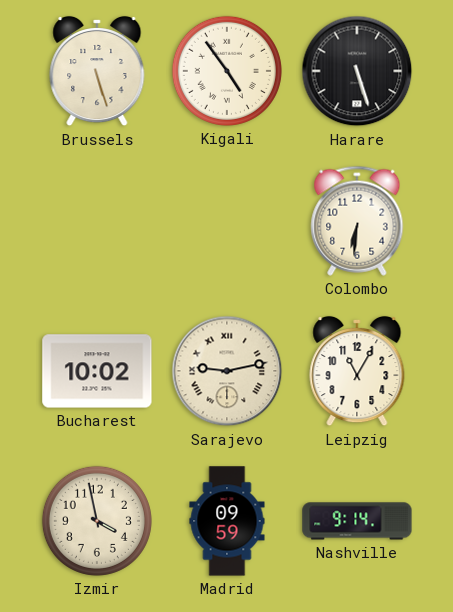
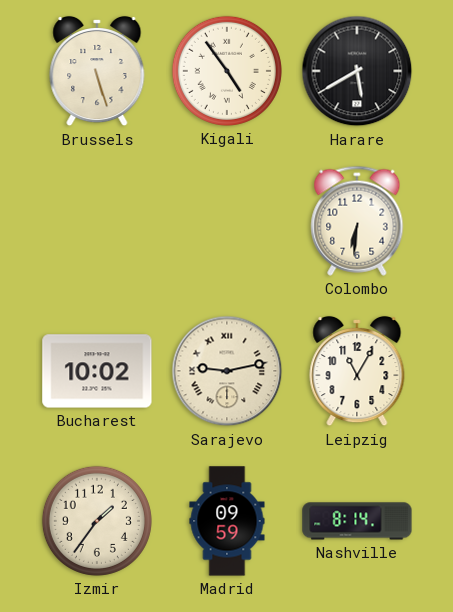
Harare: 5:27 -> 5:40 (357, 71)
Izmir: 3:58 -> 1:36 (97, 521)
Nashville: 9:14 -> 8:14 (357, 521)
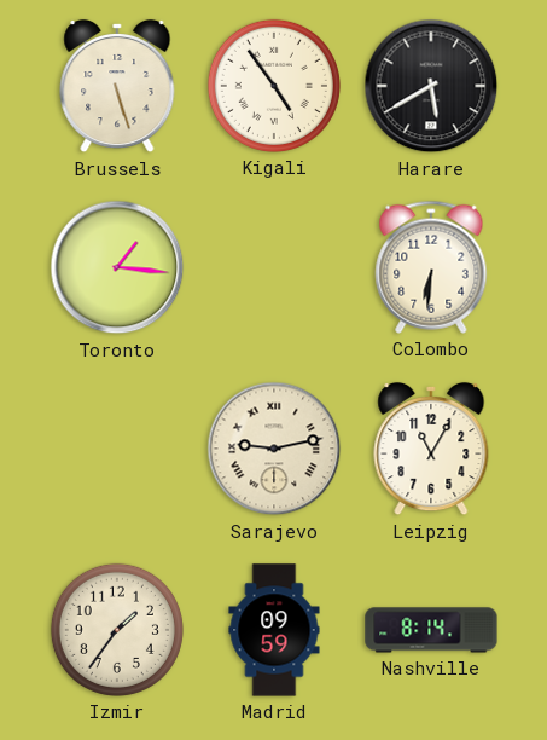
Toronto: none -> 1:16 (117, 267)
Bucharest: 10:02 -> none (97, 371)
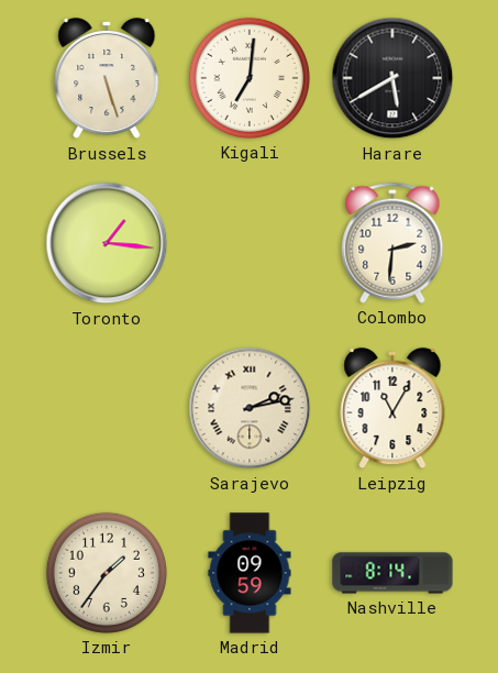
Kigali: 4:54 -> 7:01 (250, 78)
Colombo: 6:31 -> 2:31 (392, 243)
Sarajevo: 9:13 -> 2:13 (250, 408)
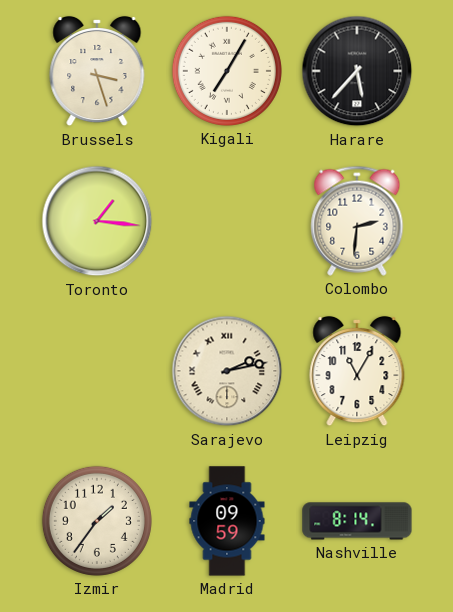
Brussels: 5:27 -> 3:27 (97, 71)
Kigali: 7:01 -> 7:05 (227, 71)
Harare: 5:40 -> 5:37 (357, 71)
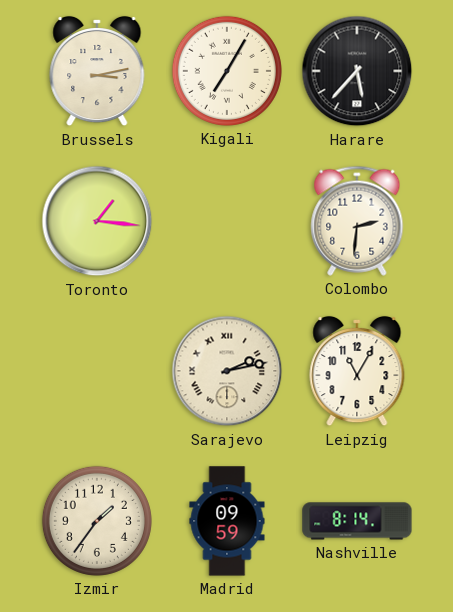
Brussels: 3:27 -> 3:13 (97, 71)
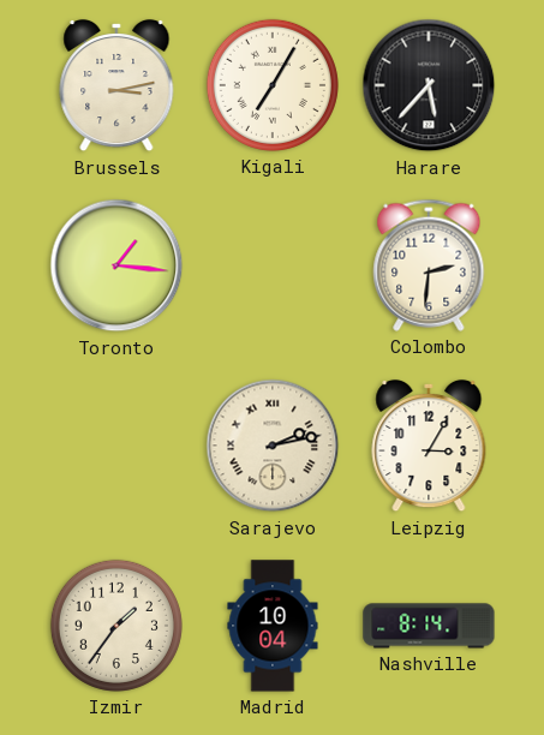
Leipzig: 11:05 -> 3:05 (429, 446)
Madrid: 09:59 -> 10:04 (273, 626)
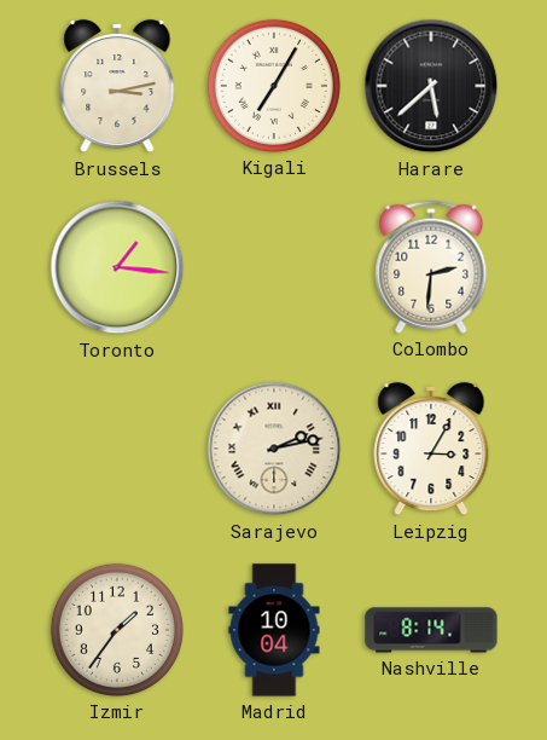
Harare: 5:37 -> 5:38 (431, 86)
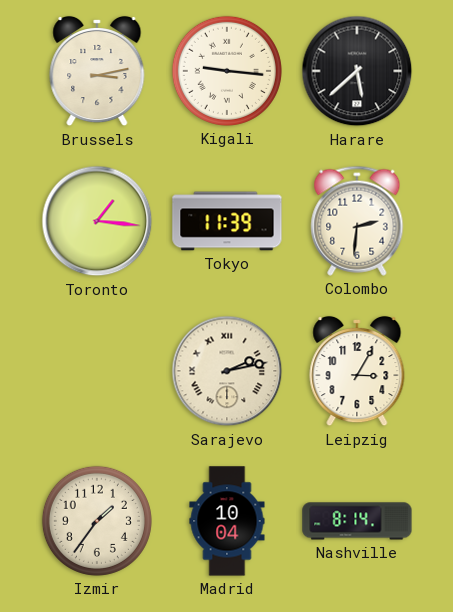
Kigali: 7:05 -> 9:16 (227, 71)
Tokyo: none -> 11:39 (227, 221)
